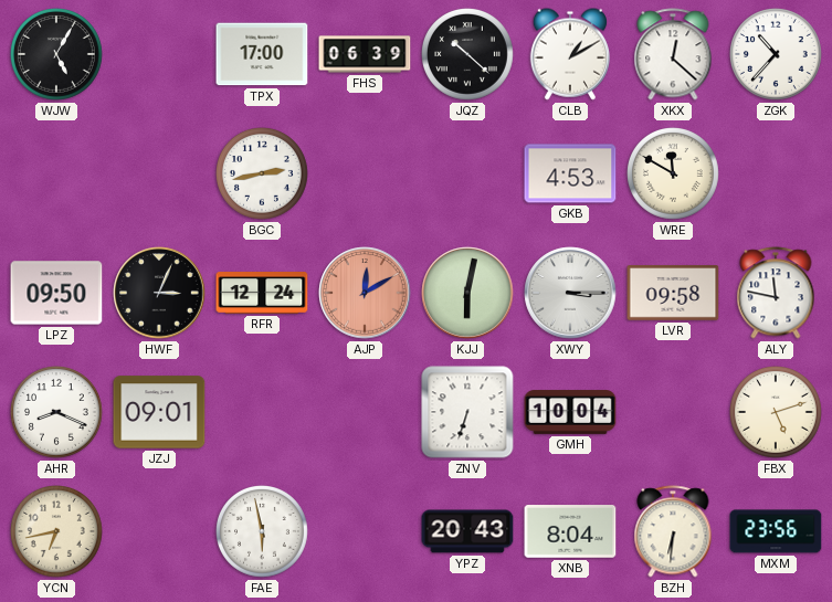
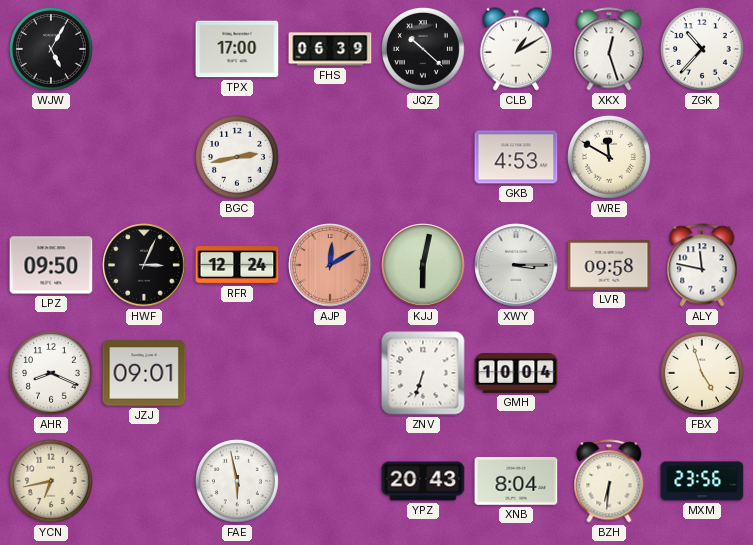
XKX: 12:22 -> 12:27 (609, 49)
FBX: 5:12 -> 4:57 (703, 374)
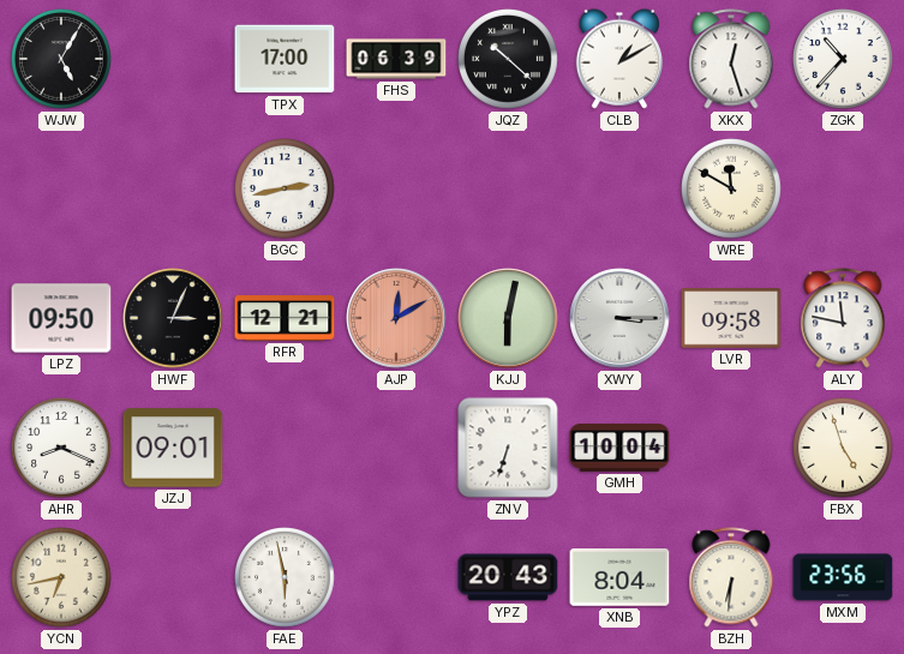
GKB: 4:53 -> none (516, 157)
RFR: 12:24 -> 12:21 (285, 318)
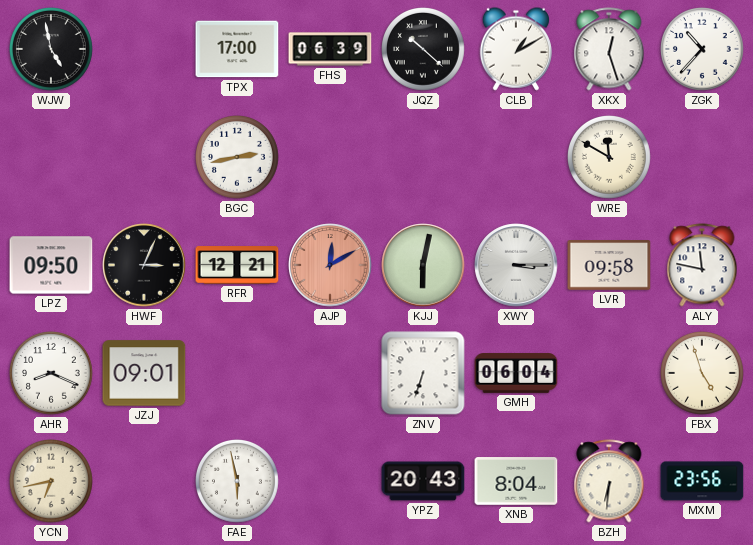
WJW: 5:05 -> 4:58 (52, 50)
GMH: 10:04 -> 06:04 (516, 373)
